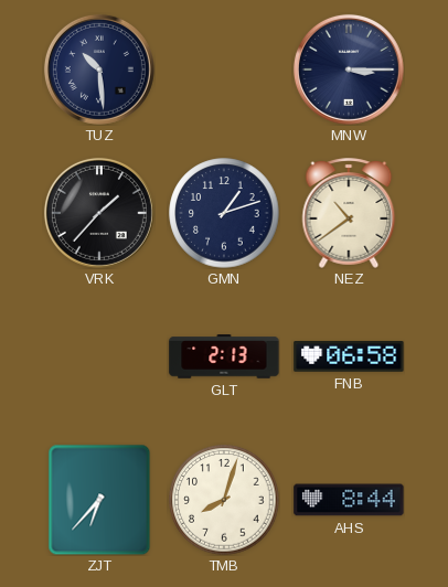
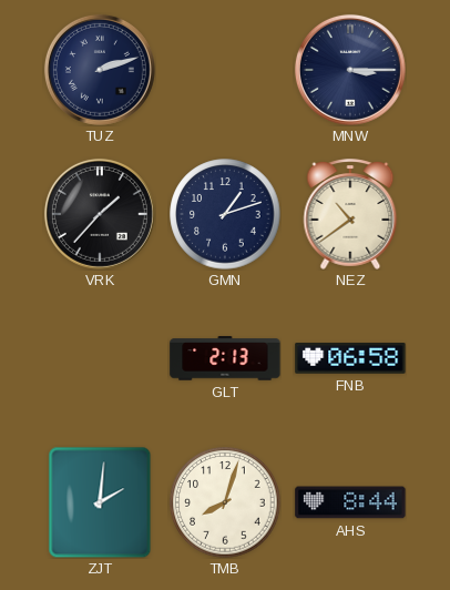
TUZ: 10:29 -> 2:12 (100, 70)
ZJT: 6:37 -> 2:01 (100, 502)
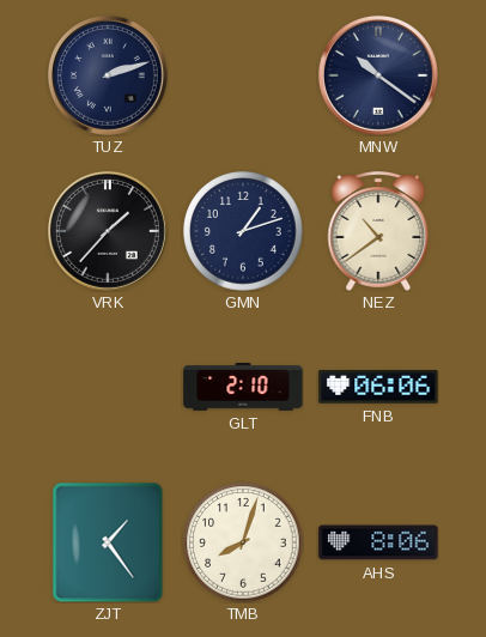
MNW: 3:15 -> 10:21 (378, 75)
GLT: 2:13 -> 2:10 (243, 387)
FNB: 06:58 -> 06:06 (378, 388)
ZJT: 2:01 -> 1:24 (108, 542)
AHS: 8:44 -> 8:06 (378, 542)
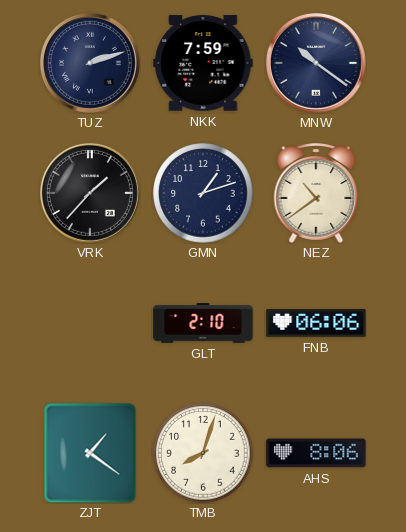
NKK: none -> 7:59 (203, 63)
ZJT: 1:24 -> 1:21 (90, 453)
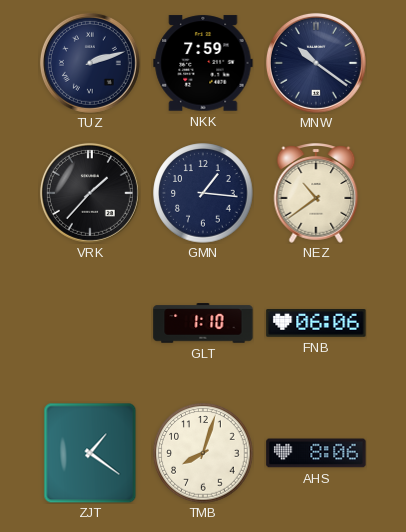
GMN: 1:12 -> 1:16 (203, 193)
GLT: 2:10 -> 1:10 (203, 323)
